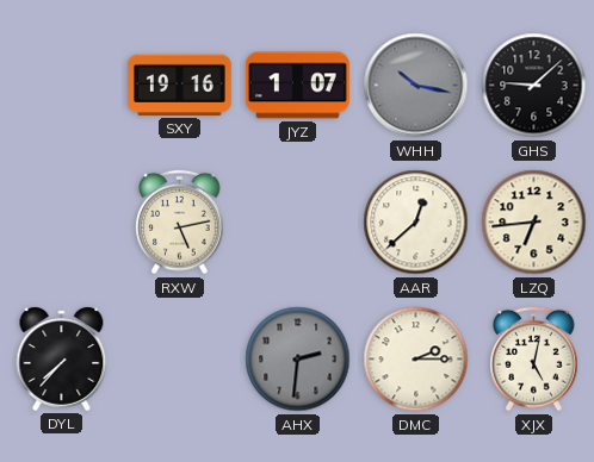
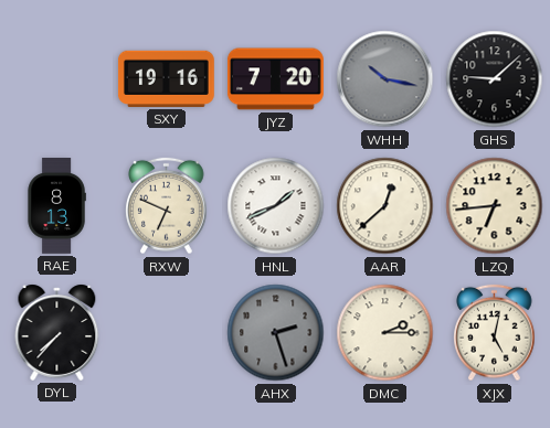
JYZ: 1:07 -> 7:20 (276, 79)
RAE: none -> 8:13 (56, 206)
RXW: 5:13 -> 6:49 (167, 206)
HNL: none -> 1:41 (276, 206)
AHX: 2:31 -> 2:27 (276, 333)
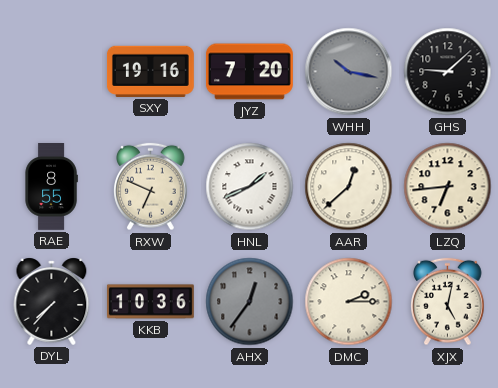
RAE: 8:13 -> 8:55 (51, 187)
KKB: none -> 10:36 (150, 302)
AHX: 2:27 -> 12:36 (250, 302)
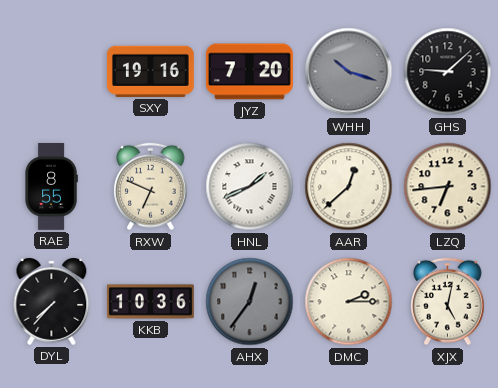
WHH: 10:17 -> 10:18 (349, 72)
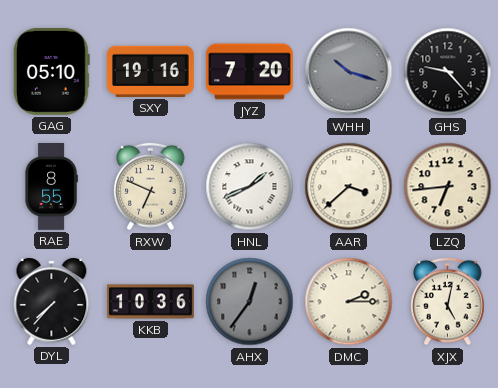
GAG: none -> 05:10 (52, 71)
GHS: 9:08 -> 9:23 (448, 72)
AAR: 12:38 -> 3:38 (349, 187)
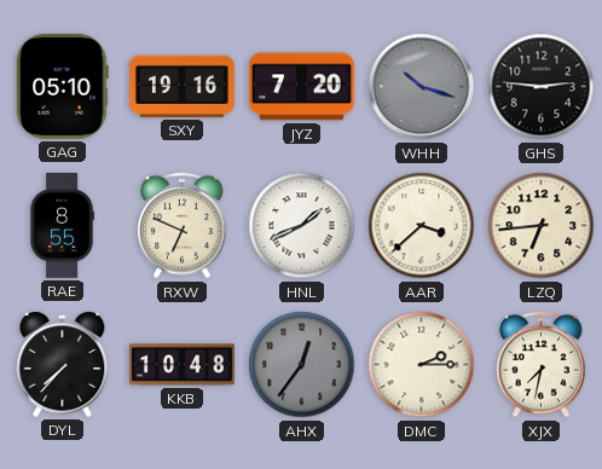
GHS: 9:23 -> 2:46 (542, 87)
KKB: 10:36 -> 10:48 (181, 365)
XJX: 5:02 -> 7:32 (542, 365)
